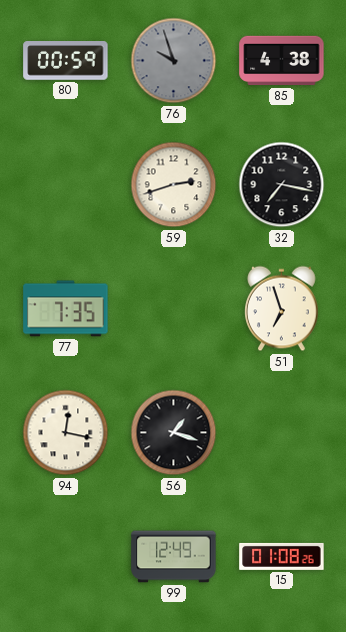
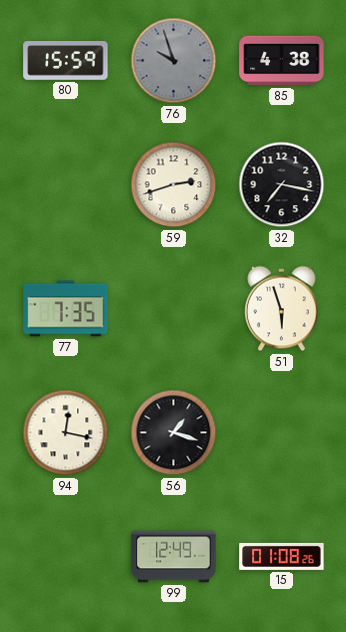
80: 00:59 -> 15:59 (66, 61)
51: 6:57 -> 5:57 (282, 309)
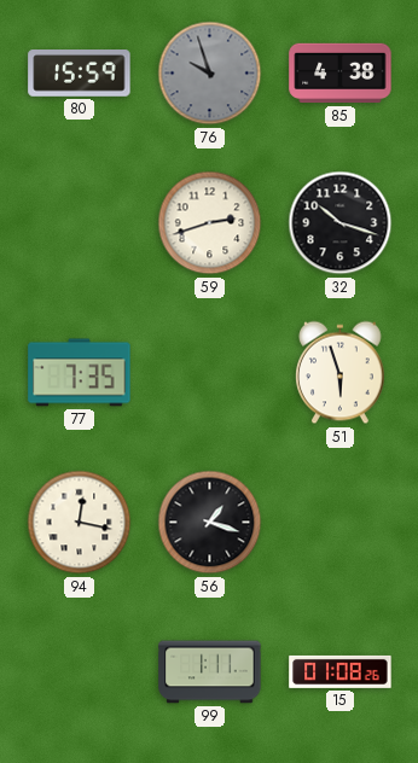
32: 7:17 -> 10:18 (341, 223)
99: 12:49 -> 1:11 (210, 672)
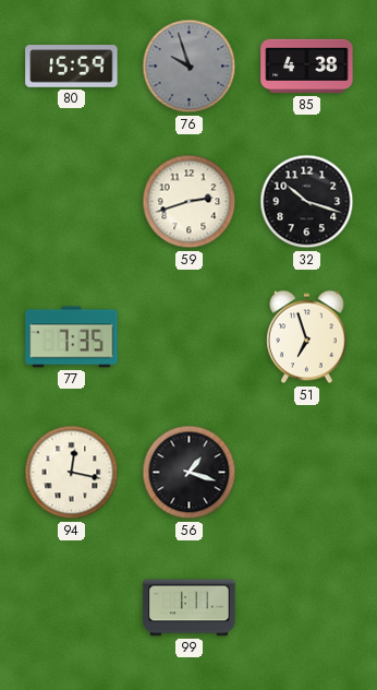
51: 5:57 -> 6:57 (307, 337)
15: 01:08 -> none (341, 671)
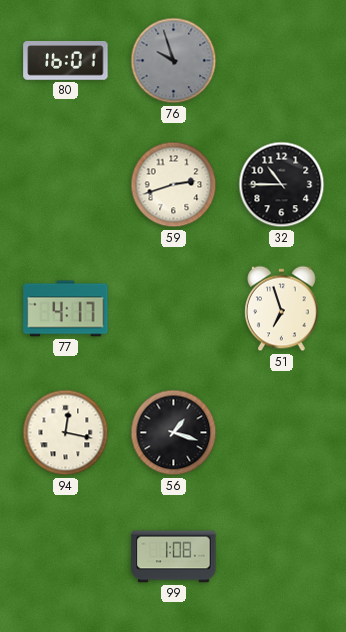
80: 15:59 -> 16:01 (66, 61)
85: 4:38 -> none (307, 67)
32: 10:18 -> 10:45 (282, 185)
77: 7:35 -> 4:17 (66, 309)
99: 1:11 -> 1:08 (174, 557)
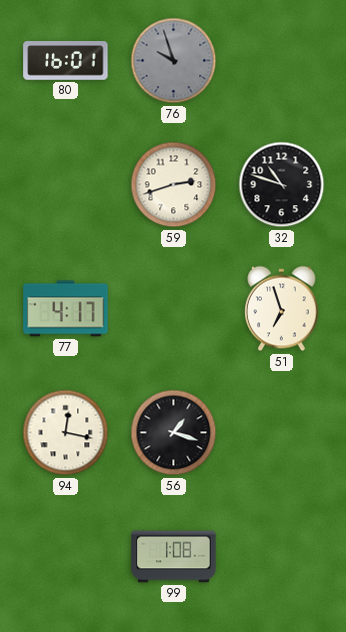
32: 10:45 -> 10:48 (282, 185)
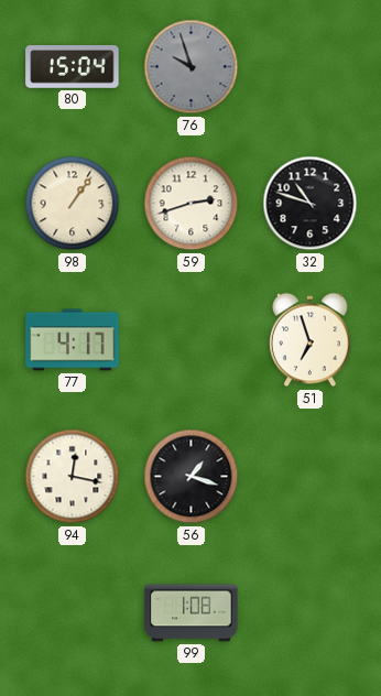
80: 16:01 -> 15:04 (73, 67)
98: none -> 1:06 (73, 204)
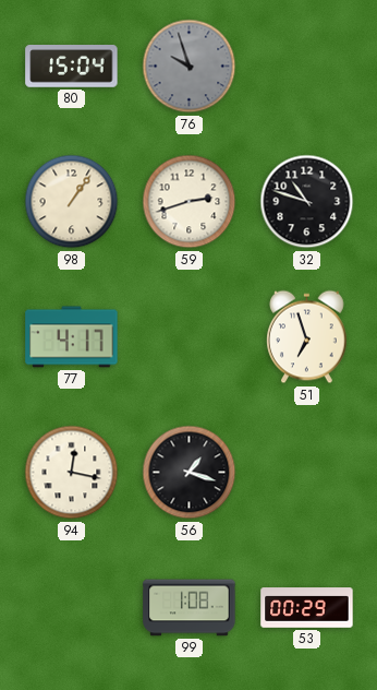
53: none -> 00:29 (307, 608)
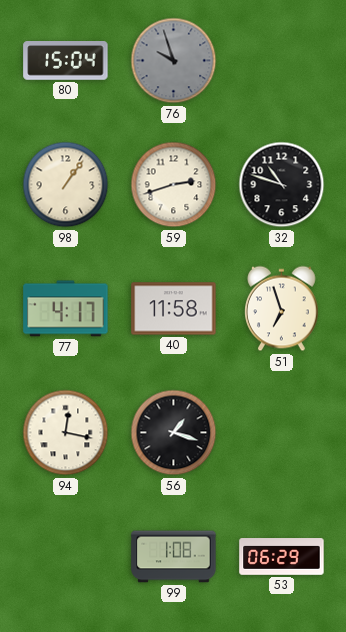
40: none -> 11:58 (174, 309)
53: 00:29 -> 06:29 (282, 557)
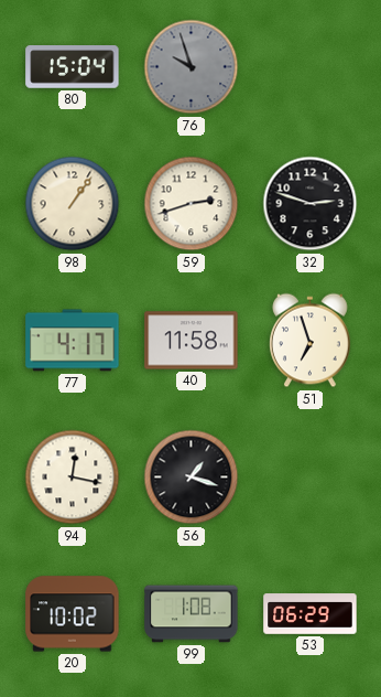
32: 10:48 -> 2:48 (311, 204)
20: none -> 10:02 (73, 614)
